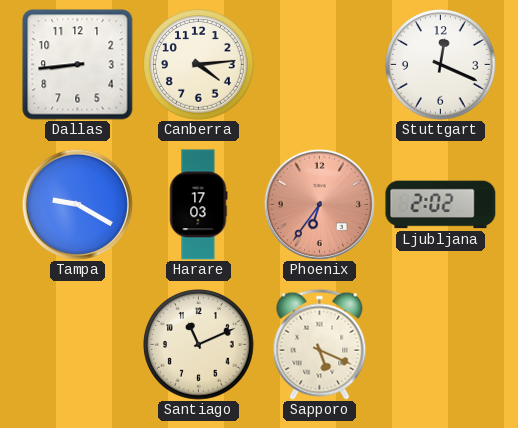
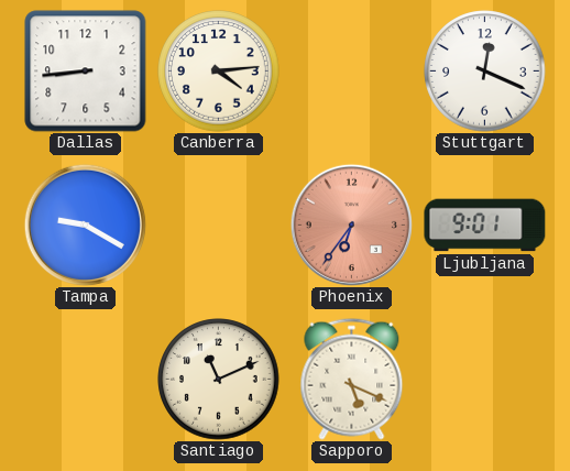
Harare: 17:03 -> none (198, 205)
Ljubljana: 2:02 -> 9:01 (485, 226)
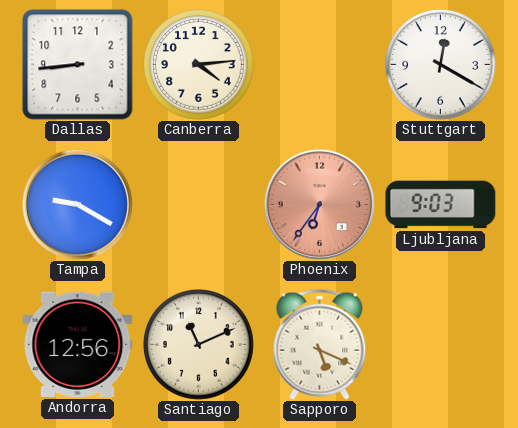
Stuttgart: 12:19 -> 12:20 (441, 65)
Ljubljana: 9:01 -> 9:03 (441, 205)
Andorra: none -> 12:56 (78, 344)
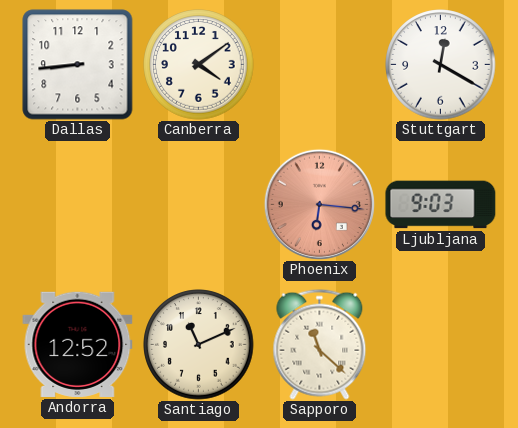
Canberra: 4:14 -> 4:09 (199, 65)
Tampa: 9:20 -> none (77, 204)
Phoenix: 6:36 -> 6:16 (319, 204)
Andorra: 12:56 -> 12:52 (78, 344)
Sapporo: 5:19 -> 11:22 (320, 344)
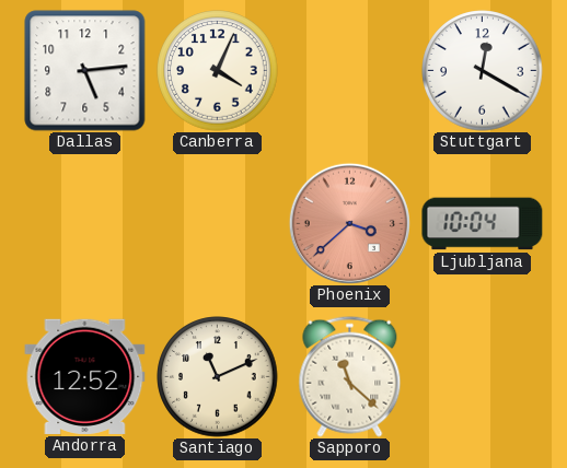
Dallas: 8:44 -> 5:14 (85, 71)
Canberra: 4:09 -> 4:04 (218, 71)
Phoenix: 6:16 -> 3:38 (349, 223)
Ljubljana: 9:03 -> 10:04 (483, 224)
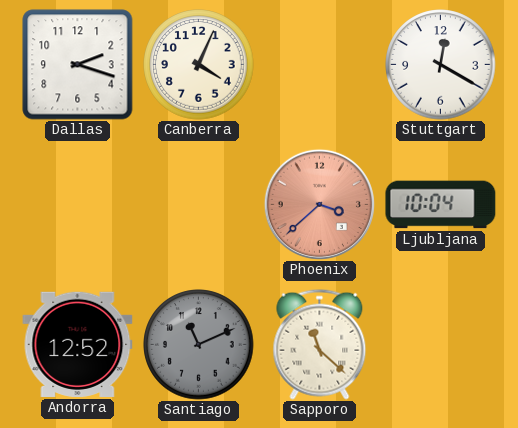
Dallas: 5:14 -> 2:18 (78, 65)
Santiago dial: cream -> grey (199, 345)
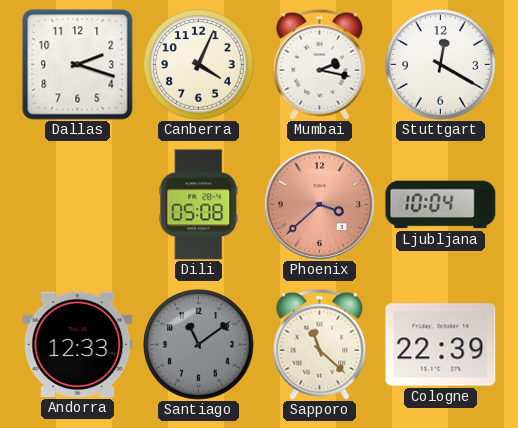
Mumbai: none -> 2:17 (320, 64)
Dili: none -> 05:08 (199, 205)
Andorra: 12:52 -> 12:33 (78, 344)
Santiago: 11:11 -> 11:09 (199, 345)
Cologne: none -> 22:39 (441, 345)
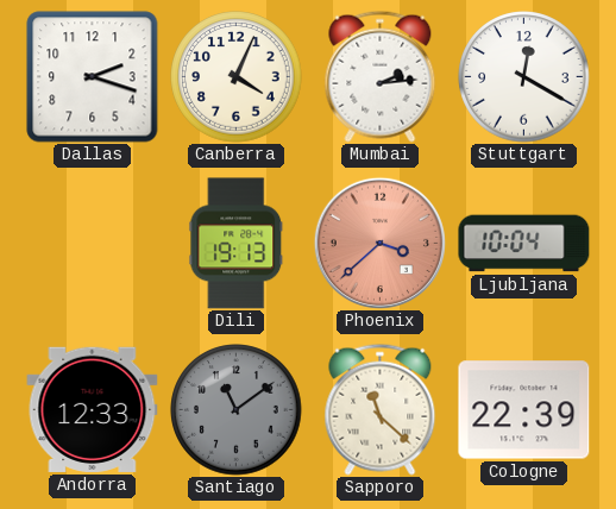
Mumbai: 2:17 -> 2:14 (381, 76)
Dili: 05:08 -> 19:13 (237, 244)
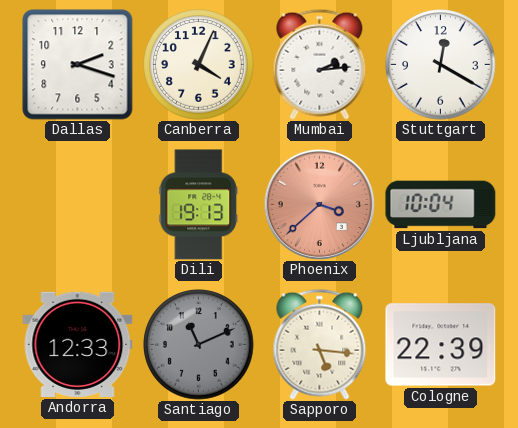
Santiago: 11:09 -> 11:11 (199, 345)
Sapporo: 11:22 -> 5:16 (320, 344)
